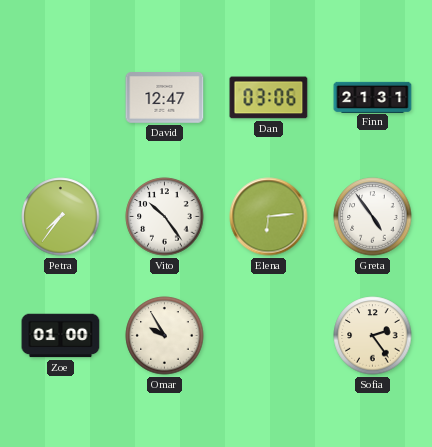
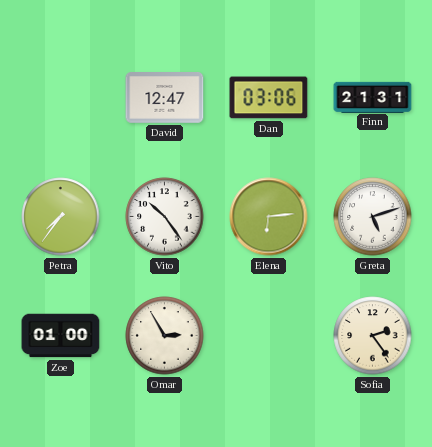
Greta: 4:54 -> 5:12 (373, 217)
Omar: 9:55 -> 2:55 (165, 336)
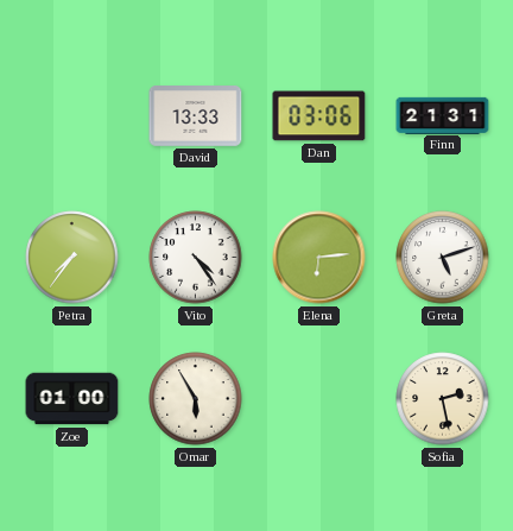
David: 12:47 -> 13:33 (196, 116)
Vito: 10:24 -> 4:24 (196, 258)
Omar: 2:55 -> 5:55 (196, 399)
Sofia: 2:24 -> 2:28 (443, 399)
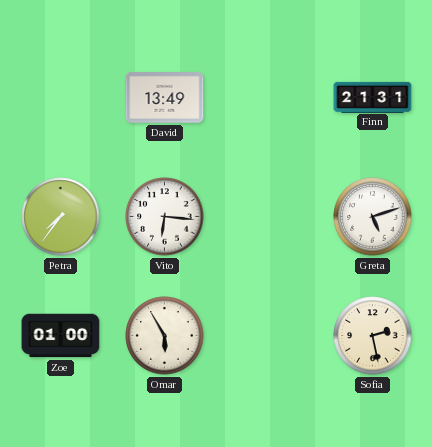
David: 13:33 -> 13:49 (165, 98)
Dan: 03:06 -> none (319, 116)
Vito: 4:24 -> 6:16 (165, 217)
Elena: 6:14 -> none (319, 258)
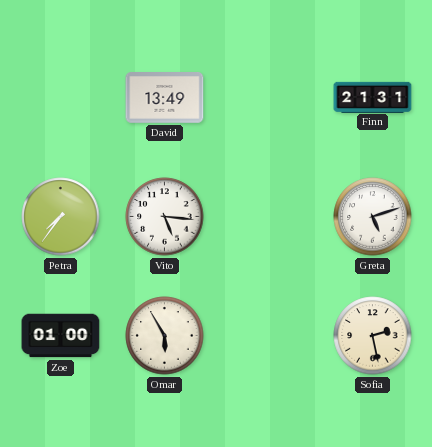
Vito: 6:16 -> 5:16 (165, 217)
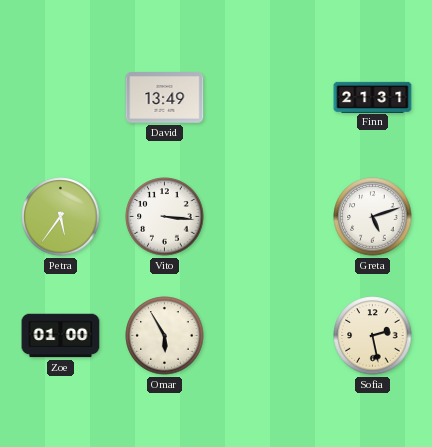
Petra: 7:36 -> 5:36 (61, 217)
Vito: 5:16 -> 3:16 (165, 217)
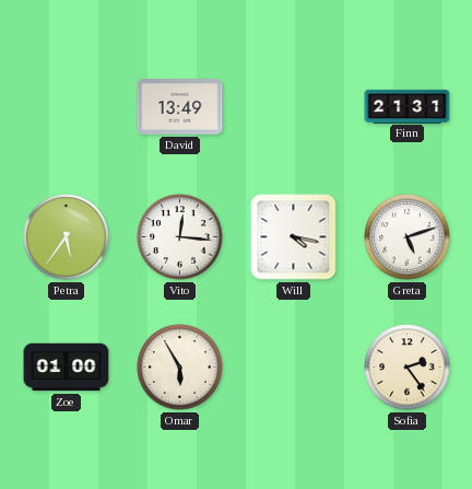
Vito: 3:16 -> 12:16 (180, 237)
Will: none -> 4:17 (294, 237)
Sofia: 2:28 -> 2:24 (408, 368)
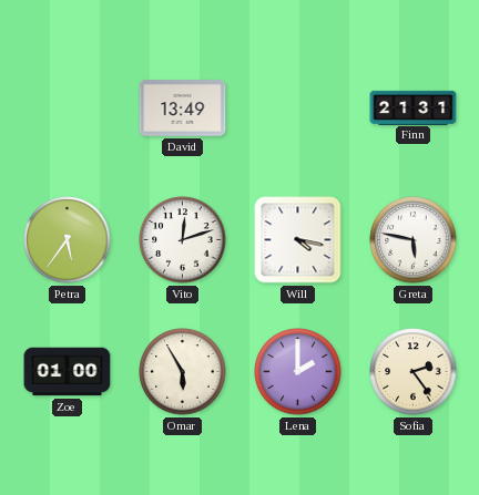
Vito: 12:16 -> 12:12 (183, 240)
Greta: 5:12 -> 5:47 (414, 240)
Lena: none -> 2:00 (298, 372)
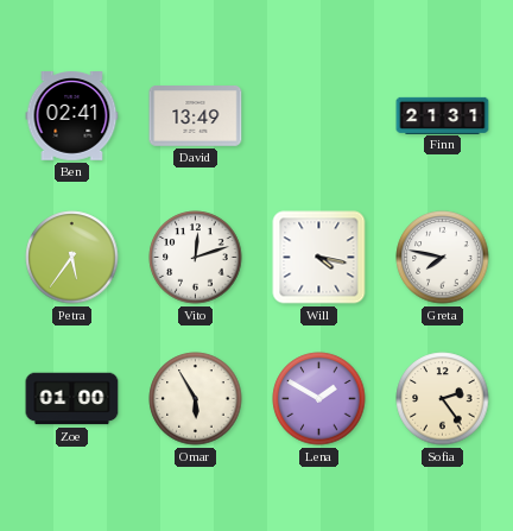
Ben: none -> 02:41 (72, 116)
Greta: 5:47 -> 7:47 (443, 258)
Lena: 2:00 -> 1:50 (319, 399)
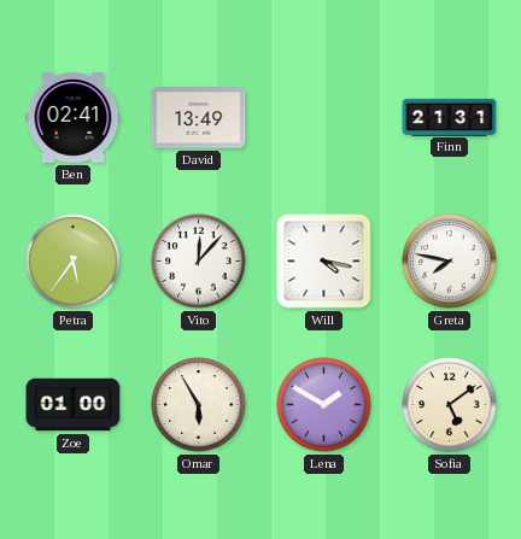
Vito: 12:12 -> 12:07 (199, 262)
Sofia: 2:24 -> 5:09 (450, 405)
